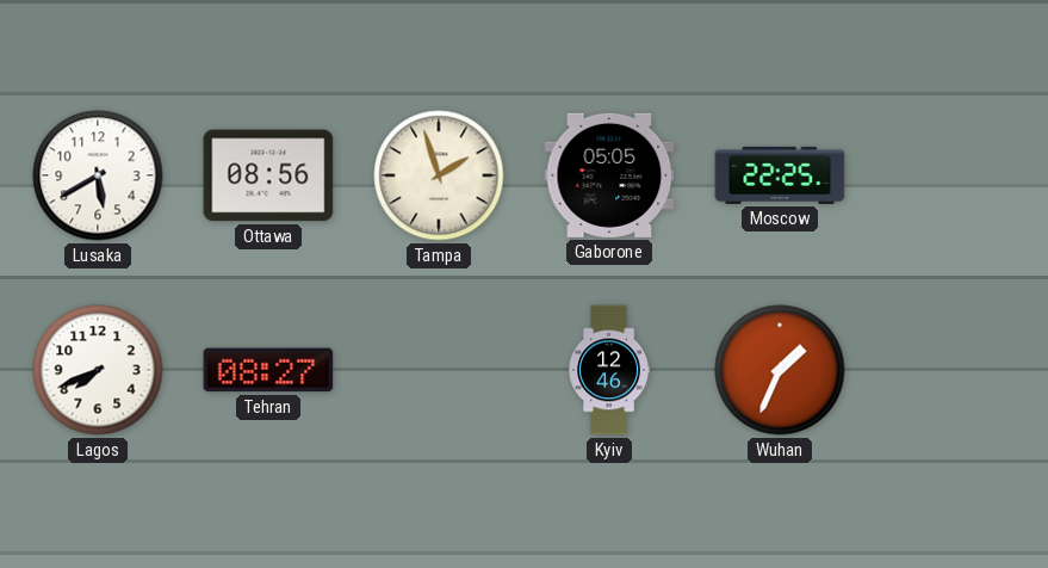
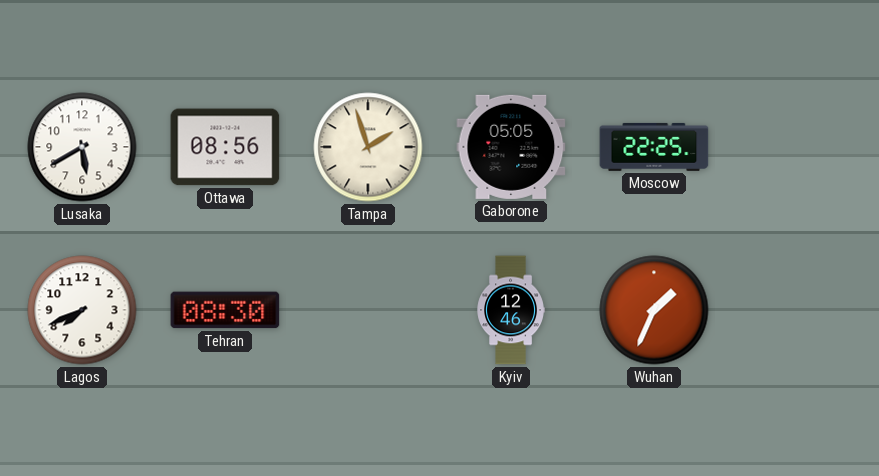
Tehran: 08:27 -> 08:30 (225, 310)
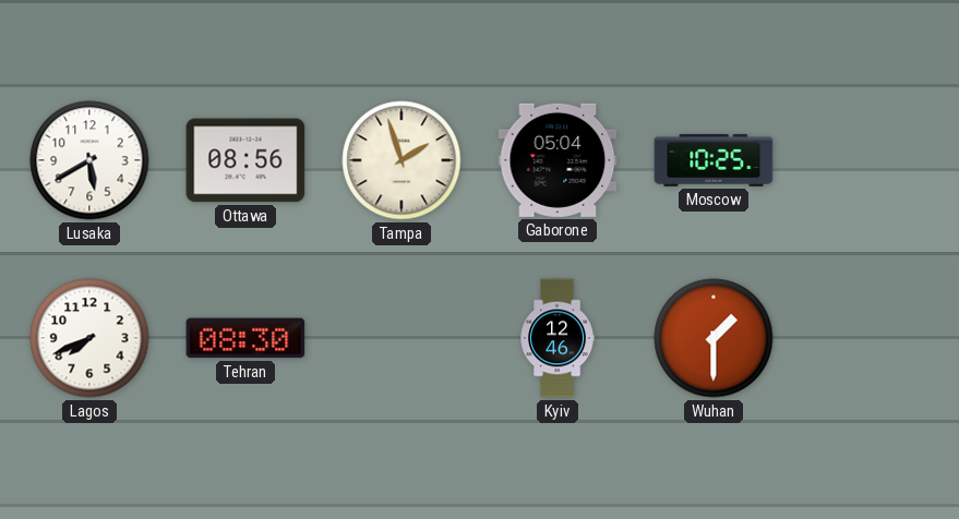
Gaborone: 05:05 -> 05:04 (558, 160)
Moscow: 22:25 -> 10:25 (714, 160)
Wuhan: 1:34 -> 1:30 (714, 338)
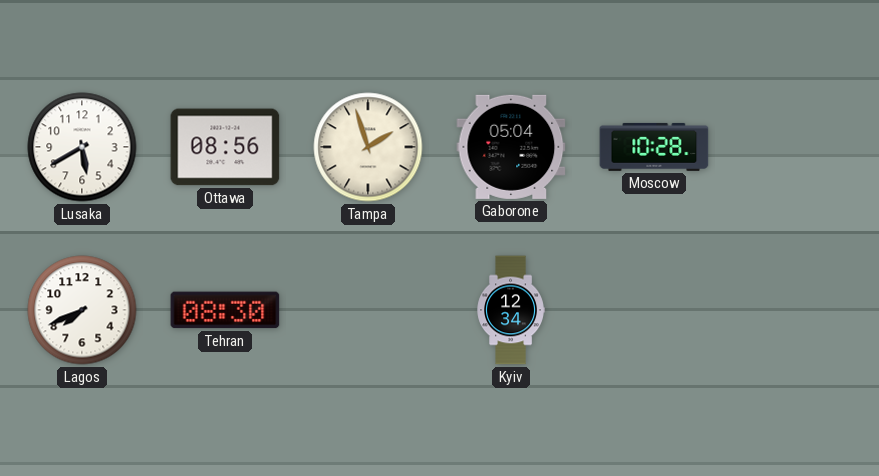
Moscow: 10:25 -> 10:28 (654, 147)
Kyiv: 12:46 -> 12:34 (511, 310)
Wuhan: 1:30 -> none (714, 338)
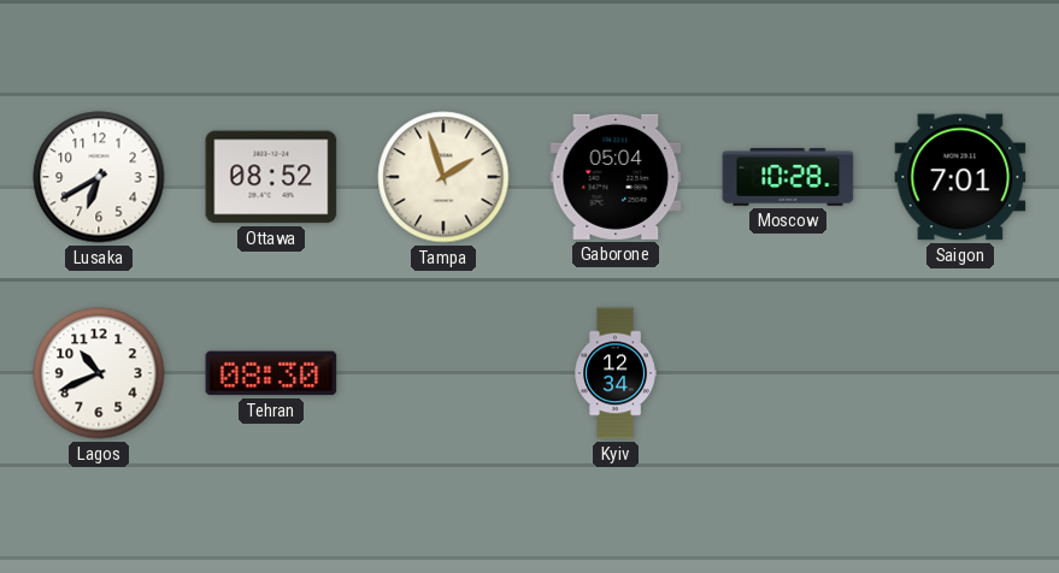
Lusaka: 5:40 -> 6:40 (99, 177)
Ottawa: 08:56 -> 08:52 (271, 177)
Saigon: none -> 7:01 (960, 177)
Lagos: 7:41 -> 10:41 (99, 373)
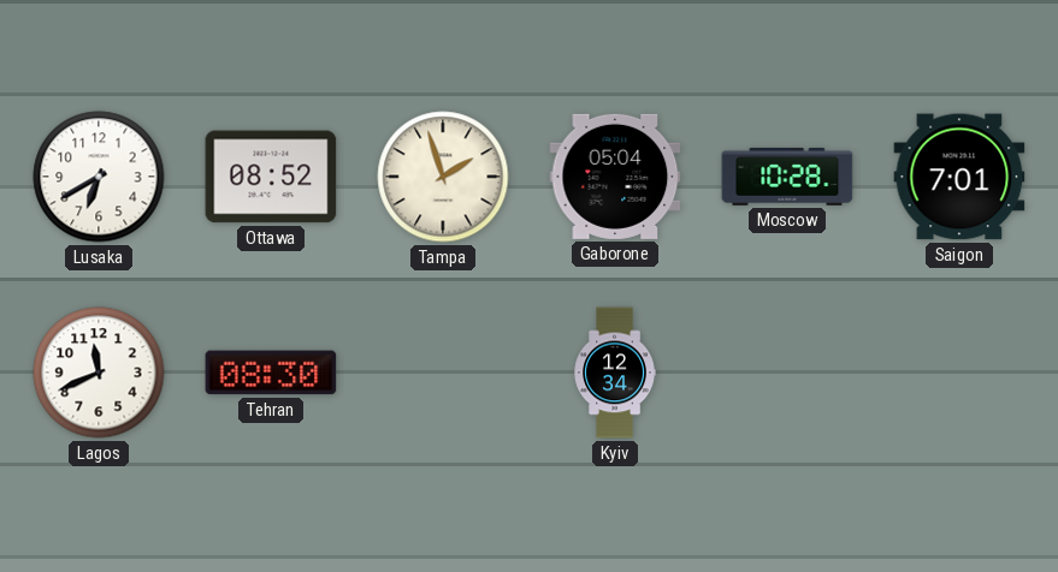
Lagos: 10:41 -> 11:41 (99, 373)
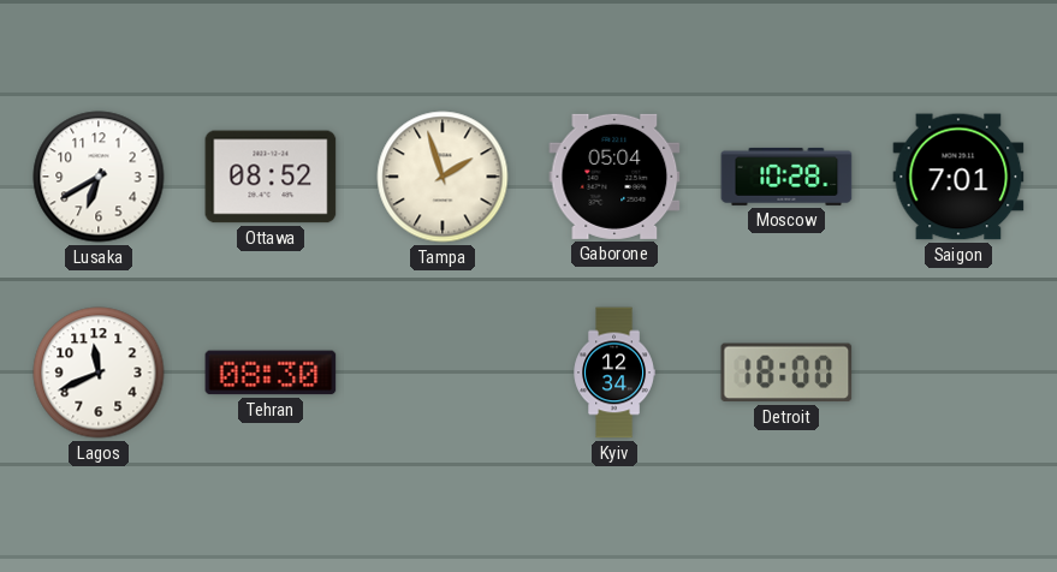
Detroit: none -> 18:00 (786, 373)
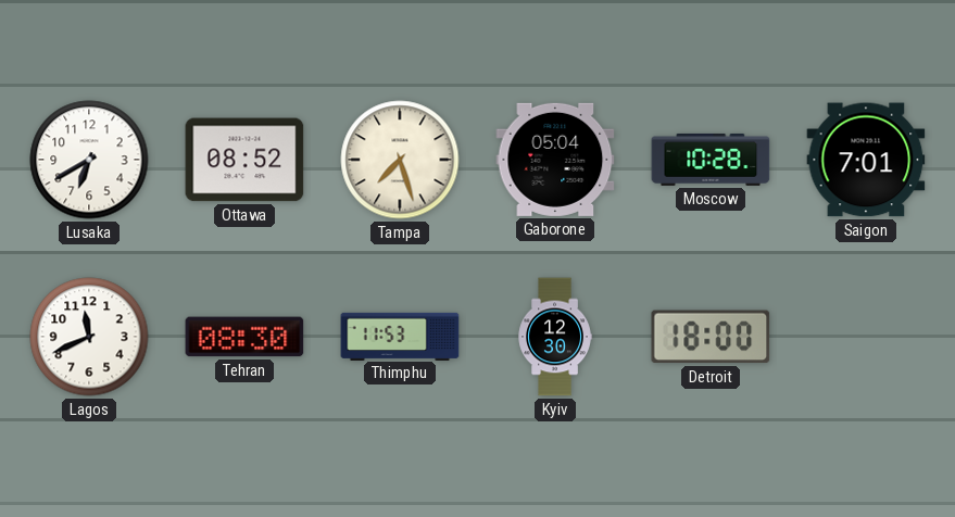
Tampa: 1:57 -> 7:27 (400, 160)
Thimphu: none -> 11:53 (400, 336)
Kyiv: 12:34 -> 12:30 (555, 337)
